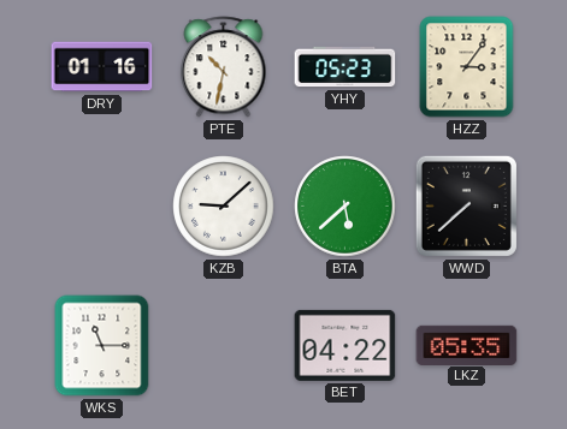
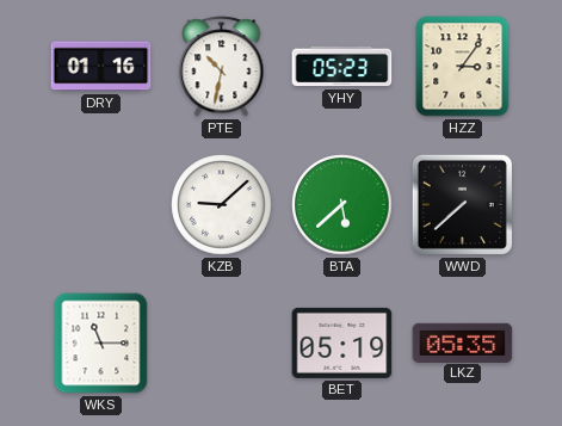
BET: 04:22 -> 05:19 (342, 342)
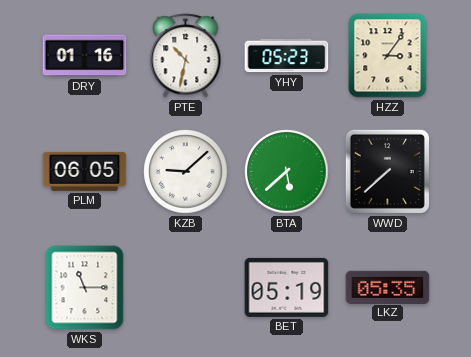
PLM: none -> 06:05 (85, 171)
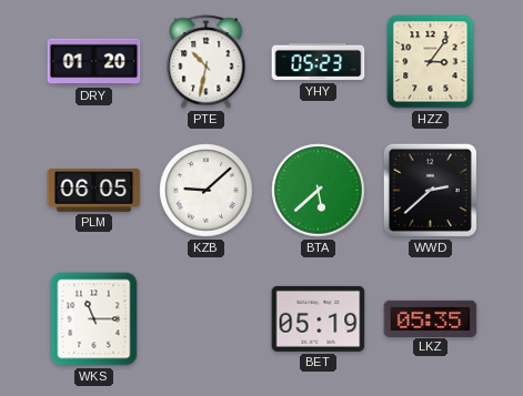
DRY: 01:16 -> 01:20 (94, 62)
WWD: 7:38 -> 2:38 (430, 190)
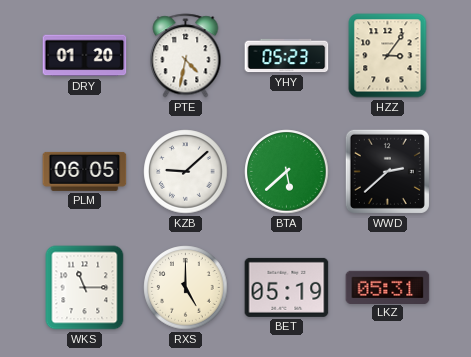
PTE: 10:32 -> 4:32 (186, 56)
RXS: none -> 5:00 (186, 288)
LKZ: 05:35 -> 05:31 (388, 287)
